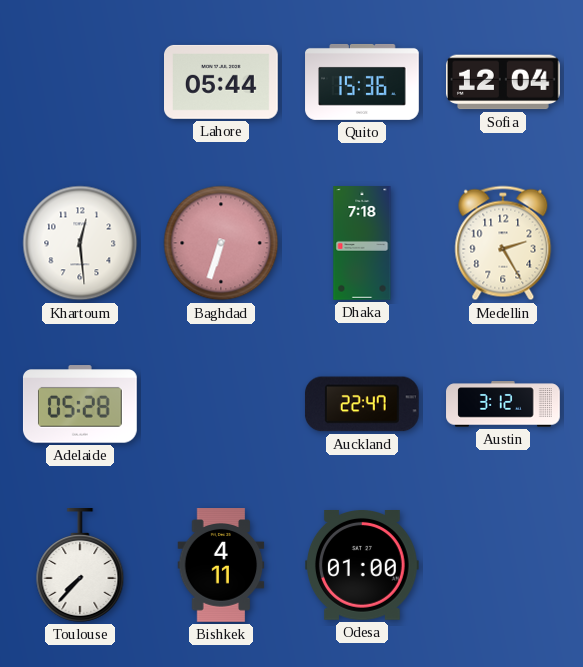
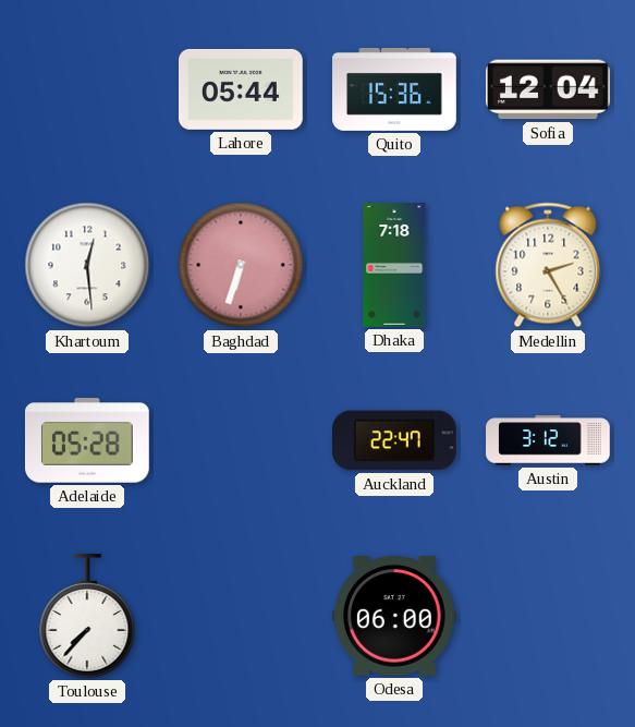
Bishkek: 4:11 -> none (221, 566)
Odesa: 01:00 -> 06:00 (395, 617)
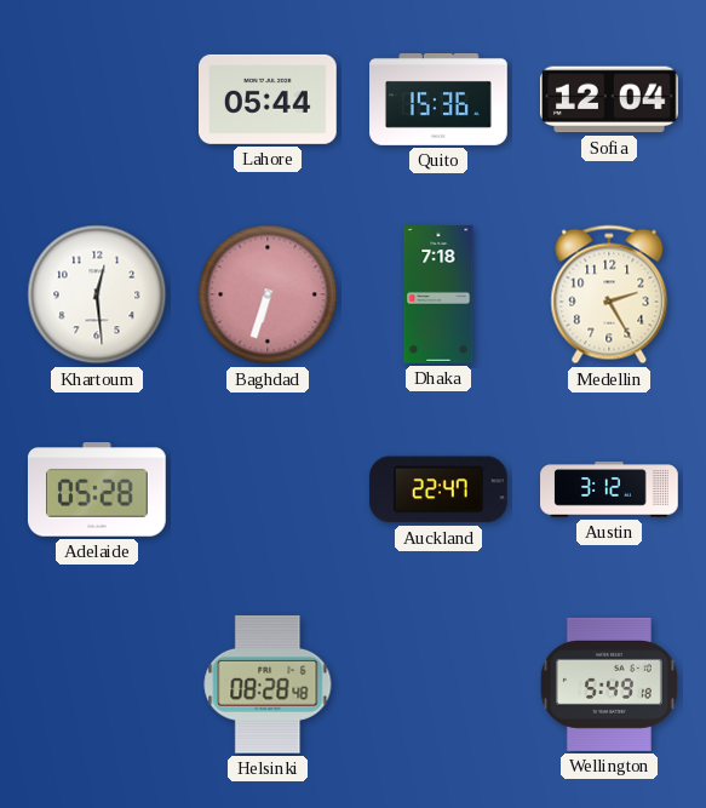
Toulouse: 7:37 -> none (87, 617)
Helsinki: none -> 08:28 (268, 684)
Odesa: 06:00 -> none (395, 617)
Wellington: none -> 5:49 (609, 684)
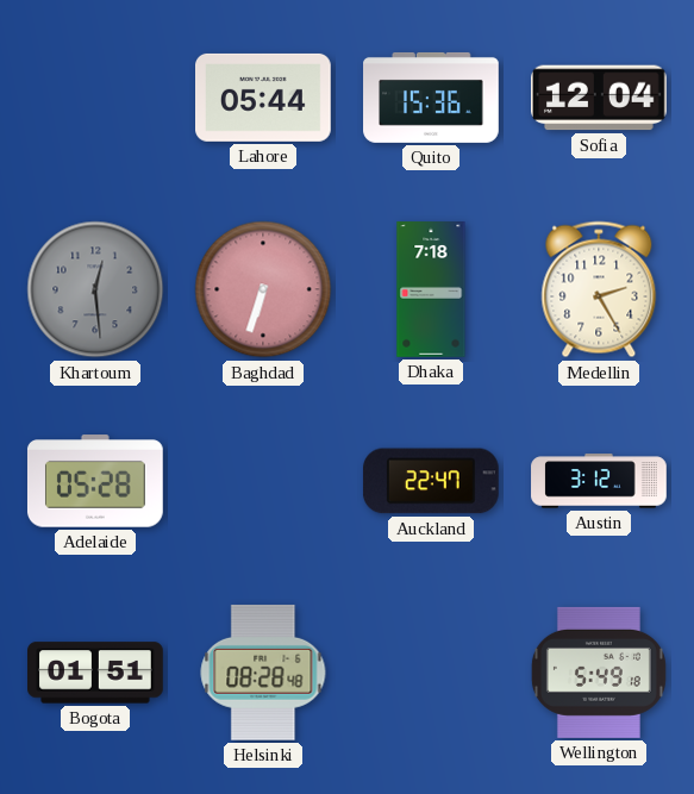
Khartoum dial: white -> grey (95, 289)
Bogota: none -> 01:51 (96, 673)
